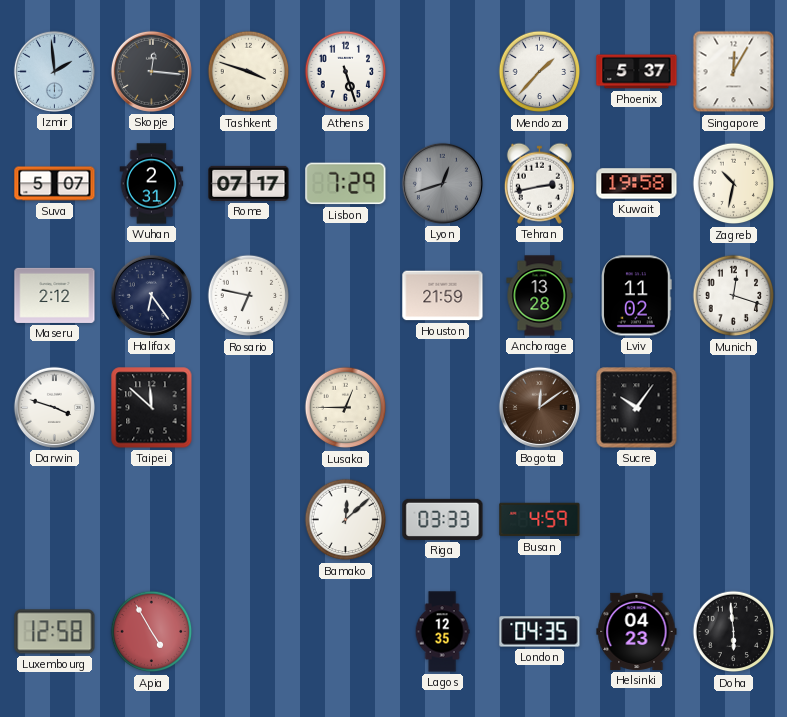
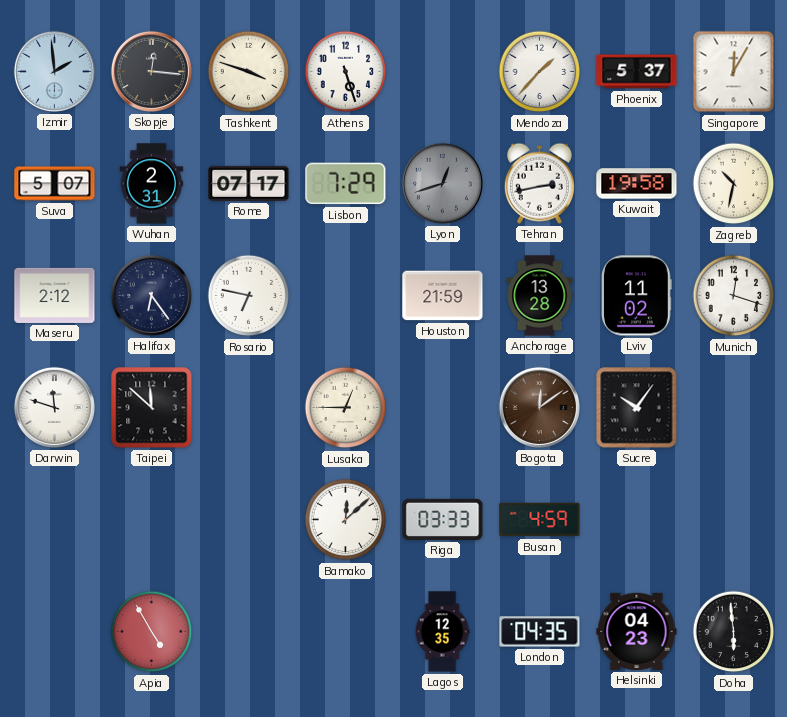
Darwin: 3:48 -> 11:48 (54, 407)
Luxembourg: 12:58 -> none (55, 632)
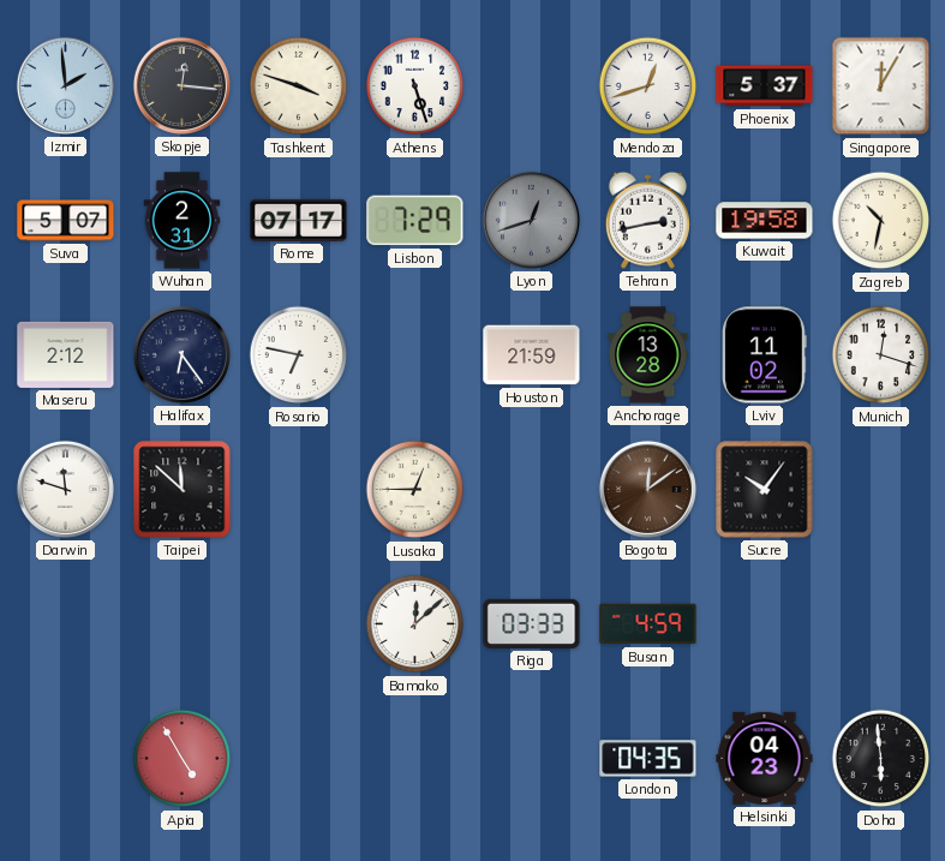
Mendoza: 1:37 -> 12:42 (648, 86)
Lagos: 12:35 -> none (442, 632)
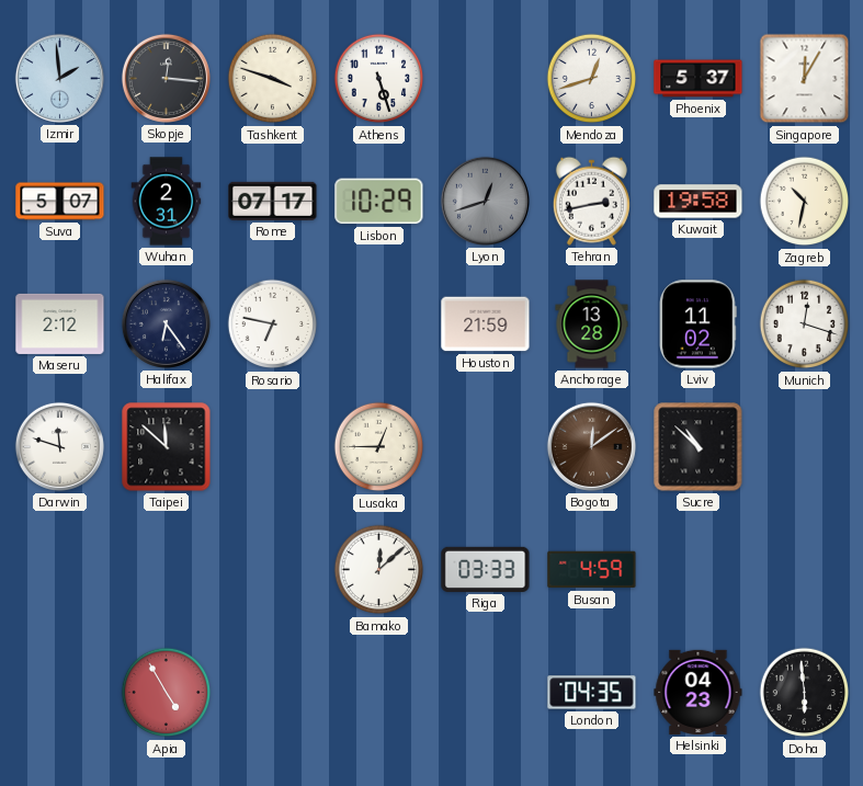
Lisbon: 7:29 -> 10:29 (379, 202)
Sucre: 10:06 -> 10:52 (699, 447)
